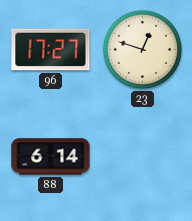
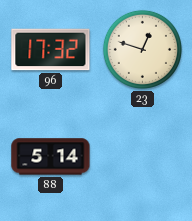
96: 17:27 -> 17:32 (51, 50)
88: 6:14 -> 5:14 (51, 157)
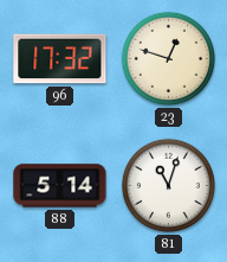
81: none -> 11:03 (168, 185)
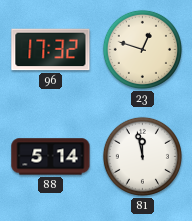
81: 11:03 -> 11:58 (142, 156)
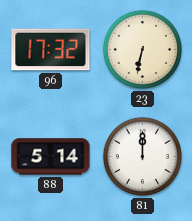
23: 12:48 -> 6:32 (142, 49)
81: 11:58 -> 12:00 (142, 156)
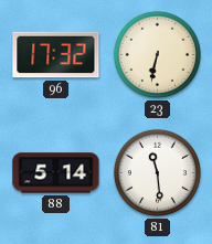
81: 12:00 -> 11:29 (157, 172)
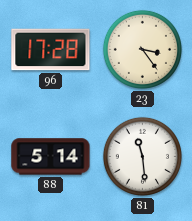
96: 17:32 -> 17:28 (51, 50)
23: 6:32 -> 3:24 (142, 49)
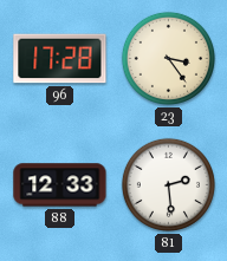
88: 5:14 -> 12:33 (60, 185)
81: 11:29 -> 2:29 (168, 184)
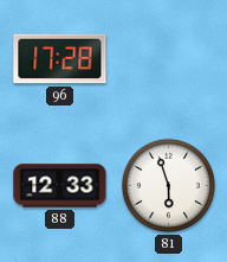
23: 3:24 -> none (168, 58)
81: 2:29 -> 5:57 (168, 185)
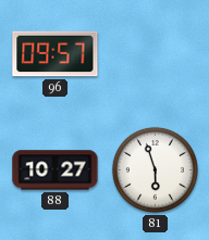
96: 17:28 -> 09:57 (56, 54)
88: 12:33 -> 10:27 (56, 170)
